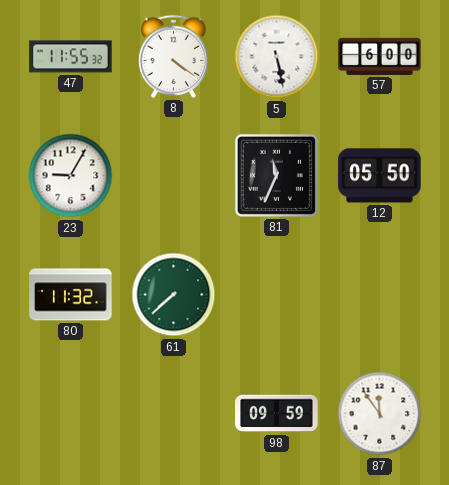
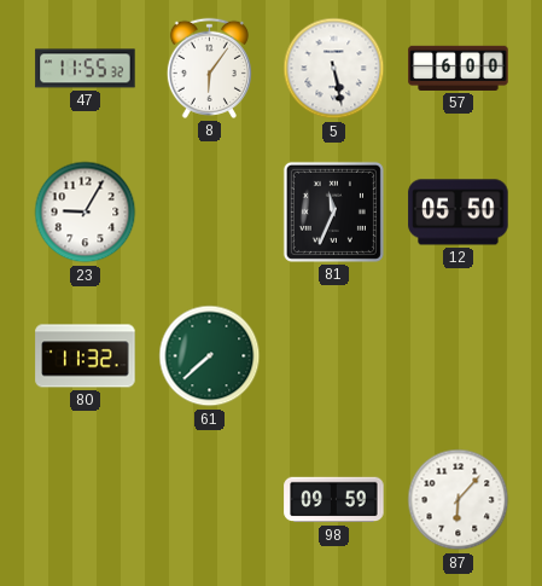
8: 4:21 -> 6:06 (209, 68)
87: 11:54 -> 6:07 (459, 500)
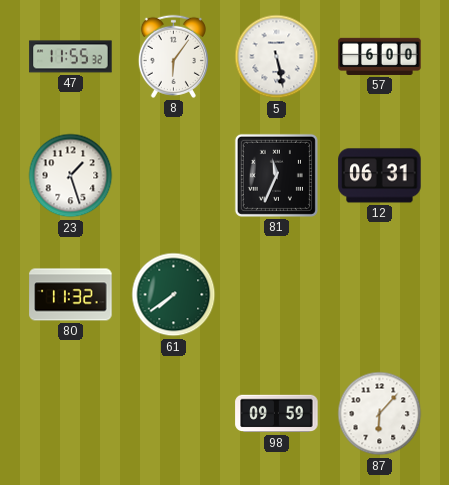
23: 9:05 -> 1:27 (71, 176)
12: 05:50 -> 06:31 (380, 176)
61: 7:38 -> 7:39 (174, 295)
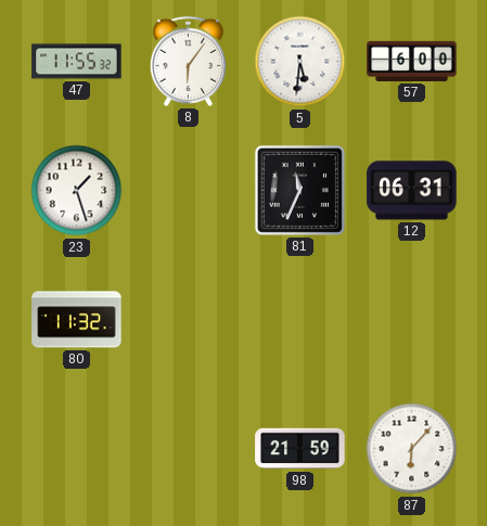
5: 5:28 -> 5:31 (300, 62)
61: 7:39 -> none (174, 295)
98: 09:59 -> 21:59 (300, 449)
